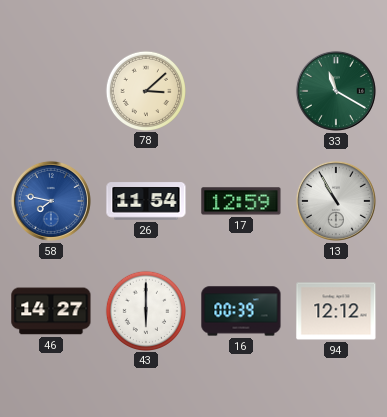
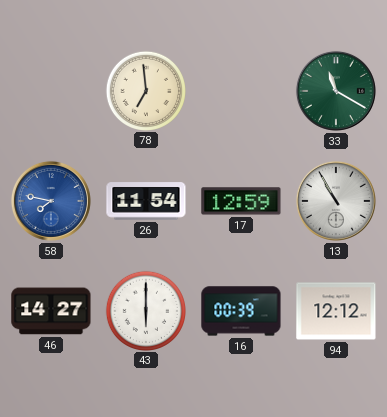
78: 3:08 -> 6:59 (145, 90)
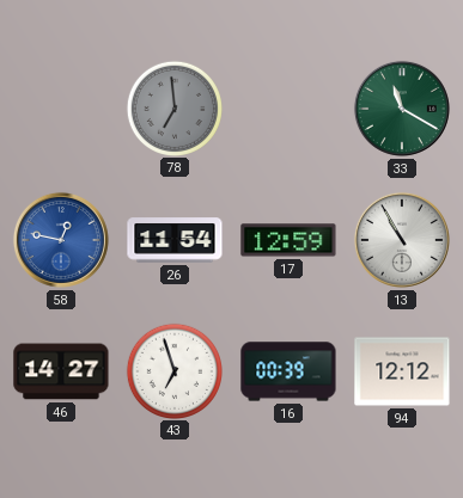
78 dial: cream -> grey (173, 107)
58: 7:47 -> 12:47 (61, 240)
43: 6:00 -> 6:57 (173, 370)
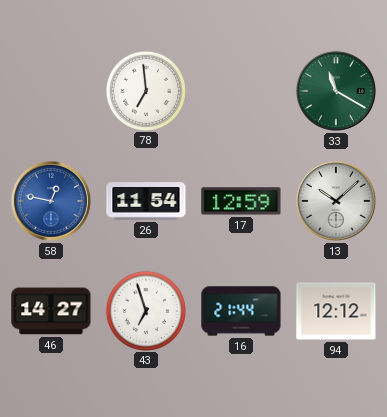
78 dial: grey -> white (145, 90)
13: 10:55 -> 10:08 (336, 201)
16: 00:39 -> 21:44 (241, 311)
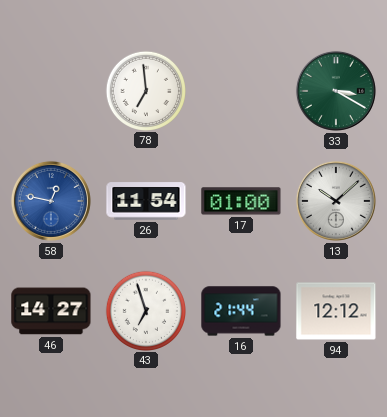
33: 11:20 -> 3:20 (336, 91)
17: 12:59 -> 01:00 (241, 201)
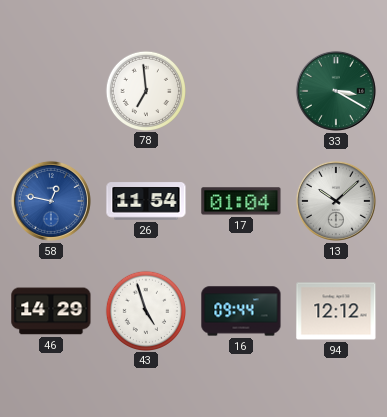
17: 01:00 -> 01:04 (241, 201)
46: 14:27 -> 14:29 (51, 311)
43: 6:57 -> 4:57 (145, 310)
16: 21:44 -> 09:44 (241, 311)
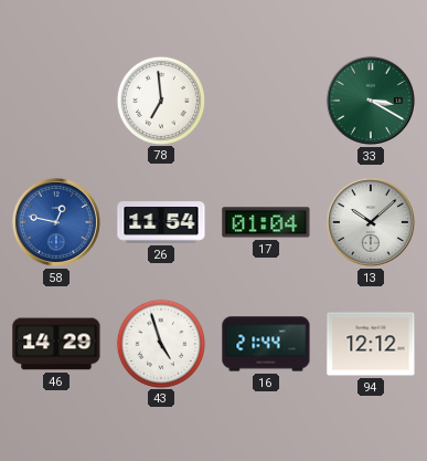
16: 09:44 -> 21:44 (266, 344)
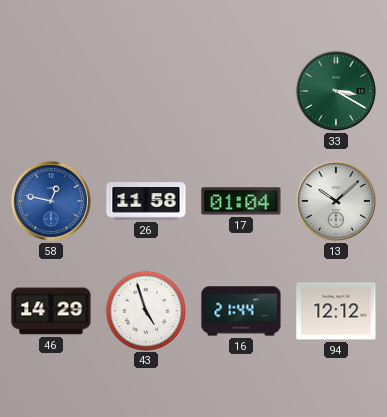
78: 6:59 -> none (160, 99)
26: 11:54 -> 11:58 (146, 201)
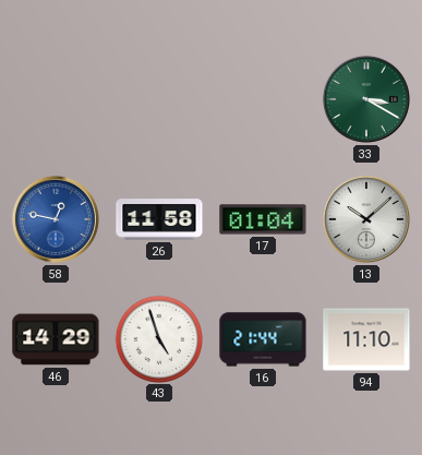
94: 12:12 -> 11:10 (366, 339)
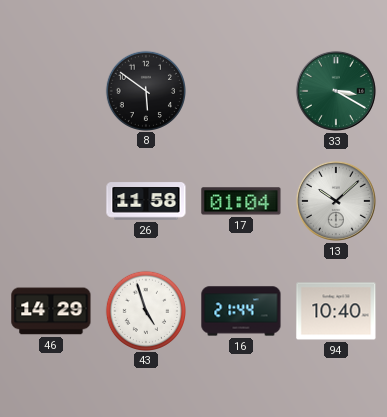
8: none -> 5:51 (145, 90)
58: 12:47 -> none (56, 219)
94: 11:10 -> 10:40 (336, 311)
